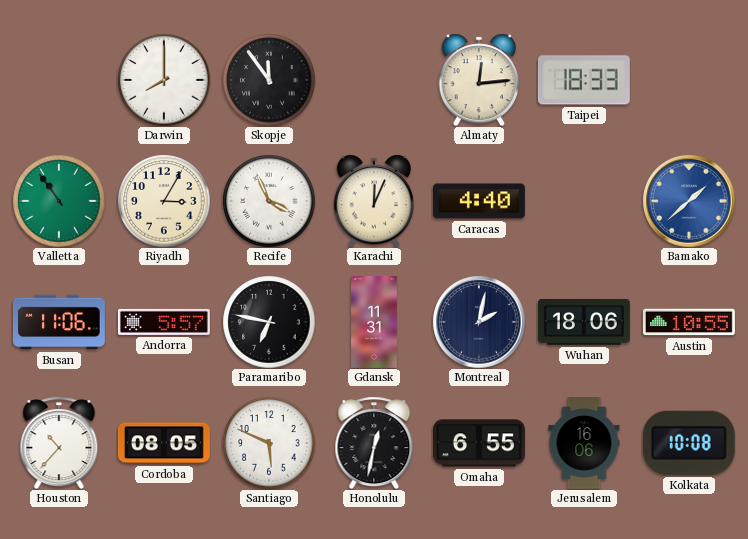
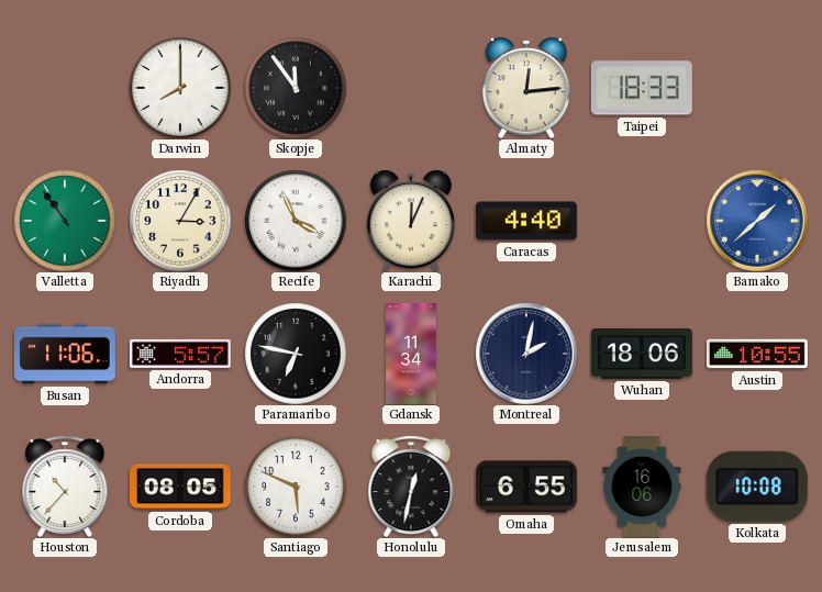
Gdansk: 11:31 -> 11:34 (411, 355)
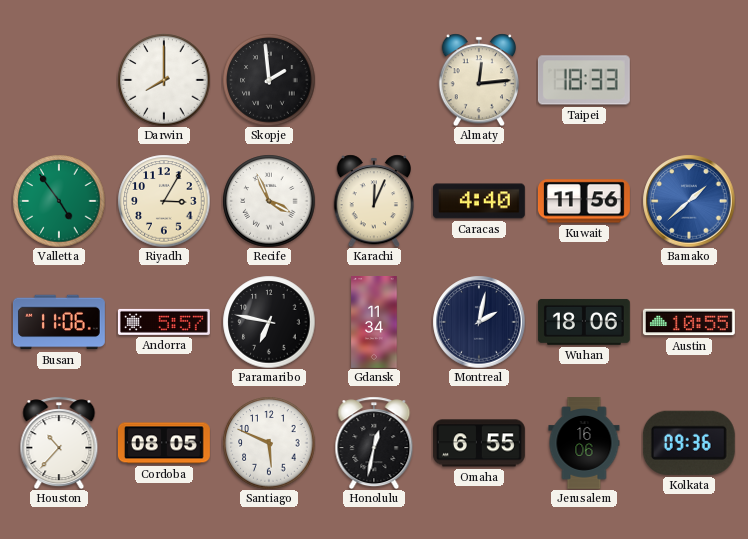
Skopje: 11:54 -> 1:59 (269, 80)
Valletta: 10:54 -> 4:54 (59, 201)
Kuwait: none -> 11:56 (584, 201)
Kolkata: 10:08 -> 09:36 (689, 443)
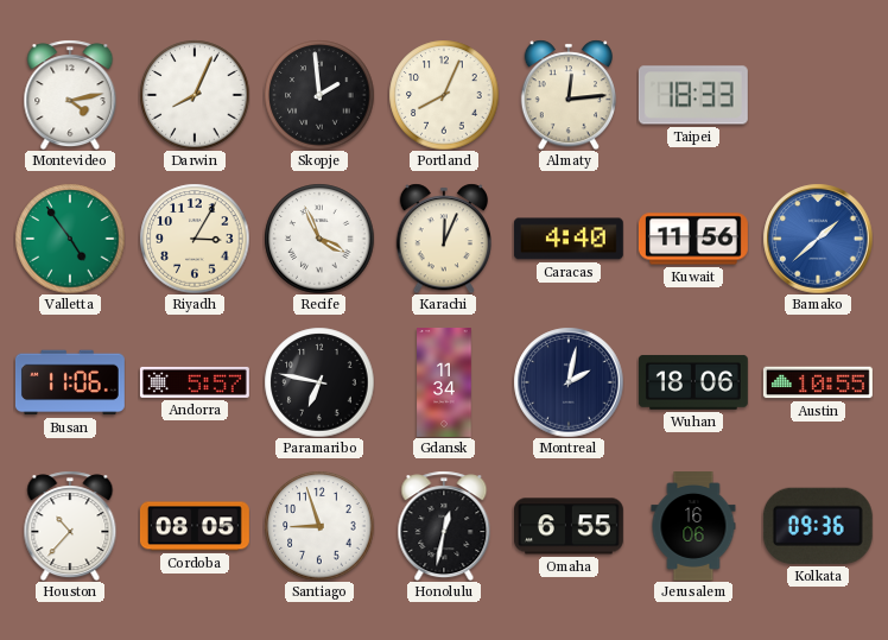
Montevideo: none -> 4:13 (70, 95)
Darwin: 8:00 -> 8:04 (195, 95)
Portland: none -> 8:04 (444, 95)
Santiago: 5:49 -> 8:57 (319, 526)
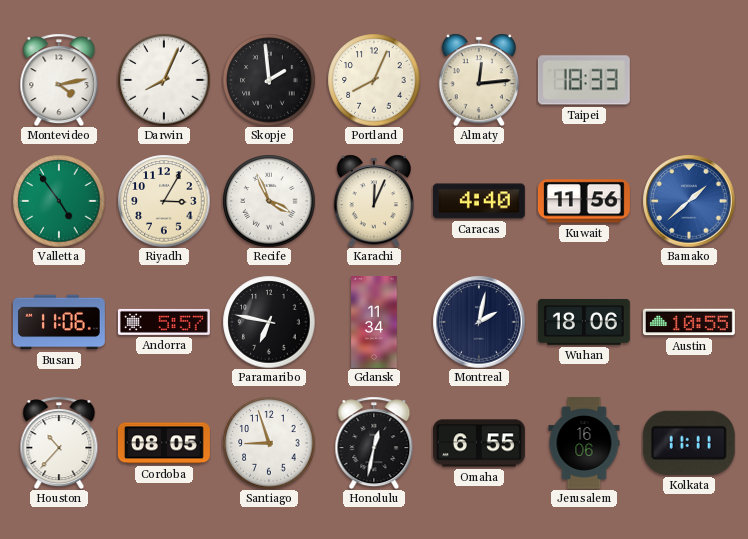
Kolkata: 09:36 -> 11:11 (689, 443)
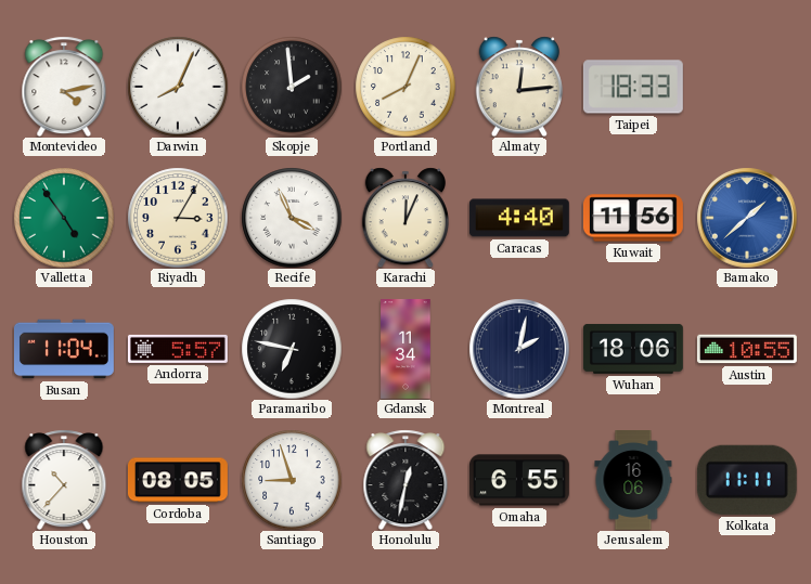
Busan: 11:06 -> 11:04 (64, 349)
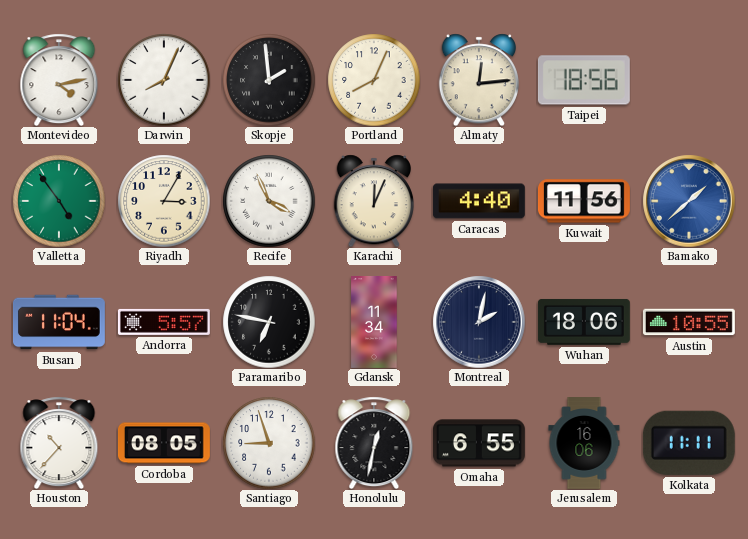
Taipei: 18:33 -> 18:56 (584, 80)
